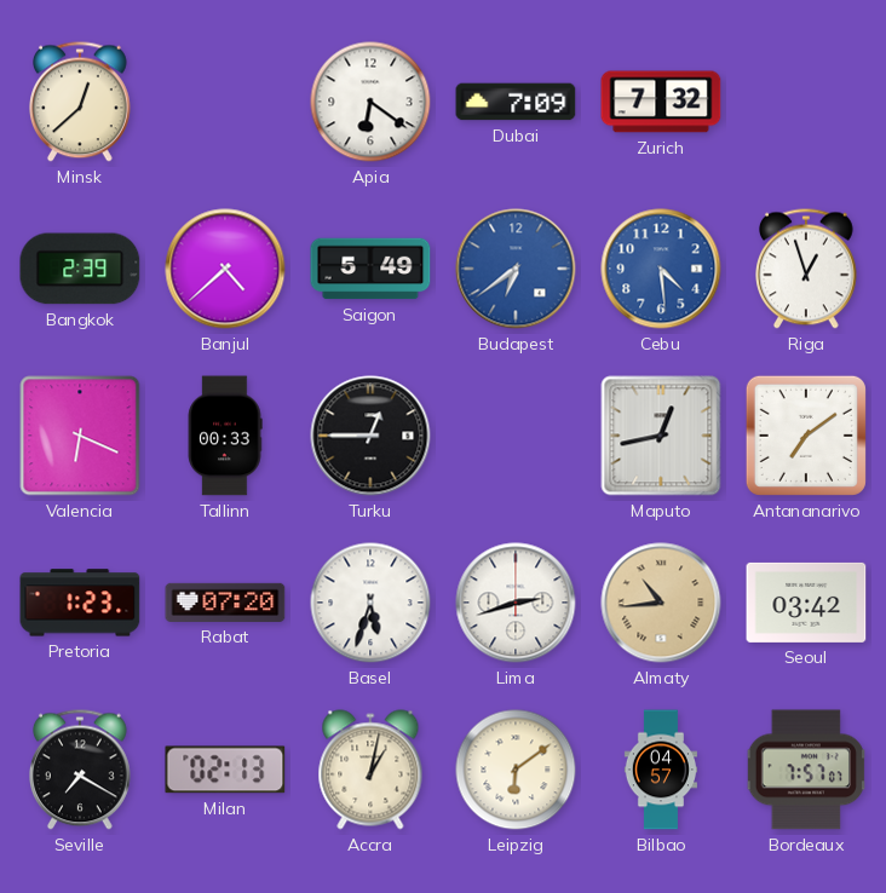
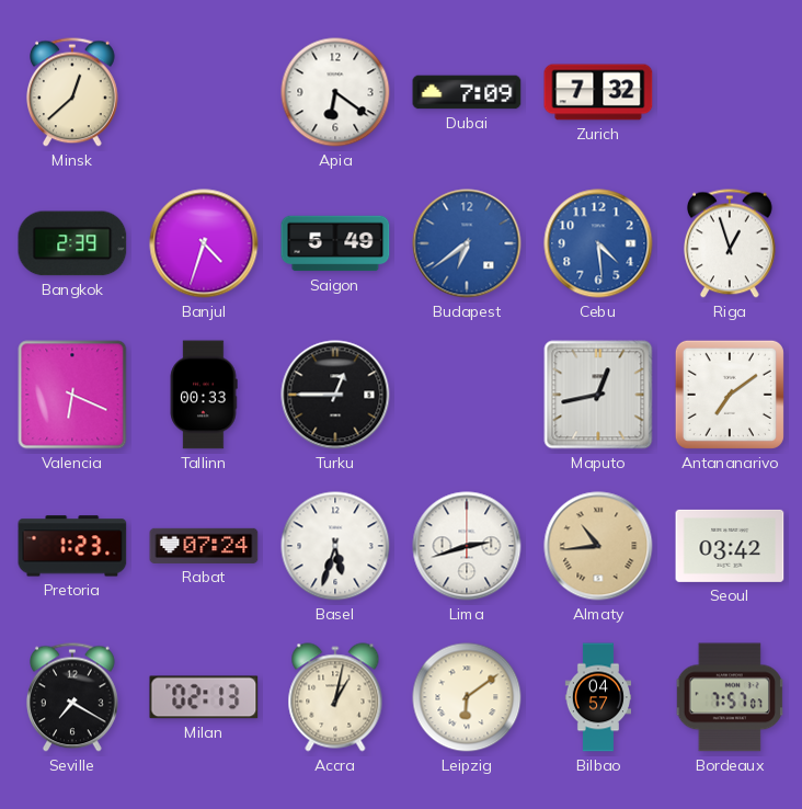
Banjul: 4:38 -> 4:33 (204, 243)
Rabat: 07:20 -> 07:24 (204, 546)
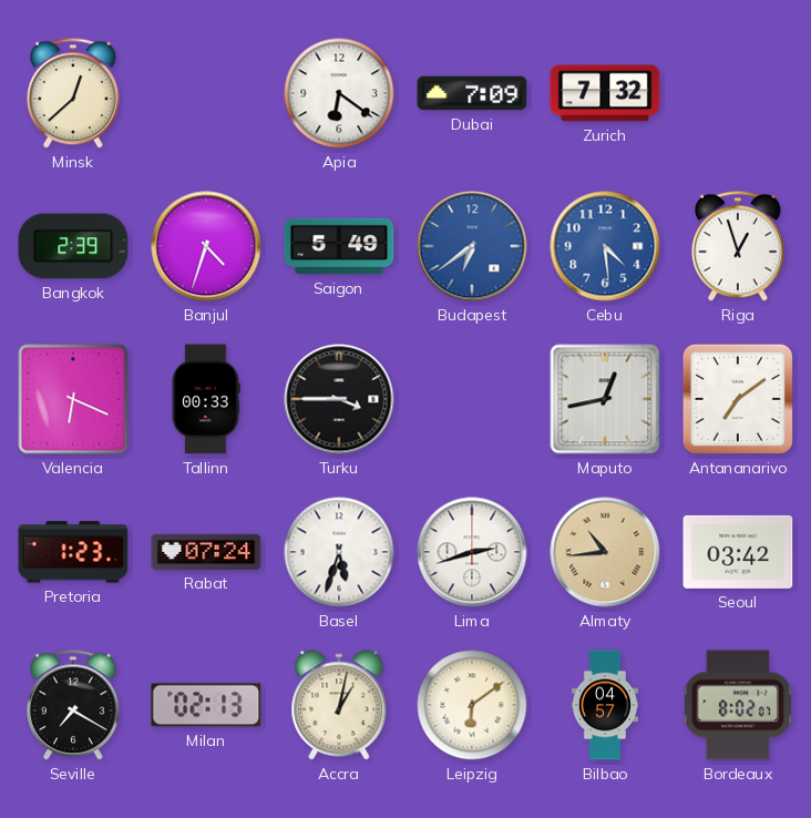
Turku: 12:45 -> 3:45 (339, 399)
Bordeaux: 7:57 -> 8:02 (737, 705)
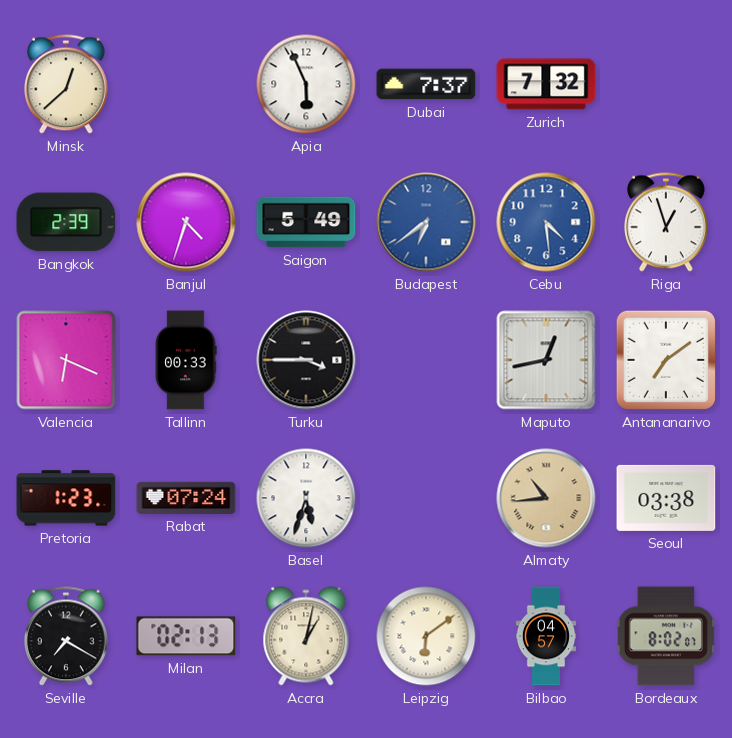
Apia: 6:21 -> 5:56 (306, 84)
Dubai: 7:09 -> 7:37 (426, 84)
Lima: 2:42 -> none (472, 552)
Seoul: 03:42 -> 03:38 (666, 498)
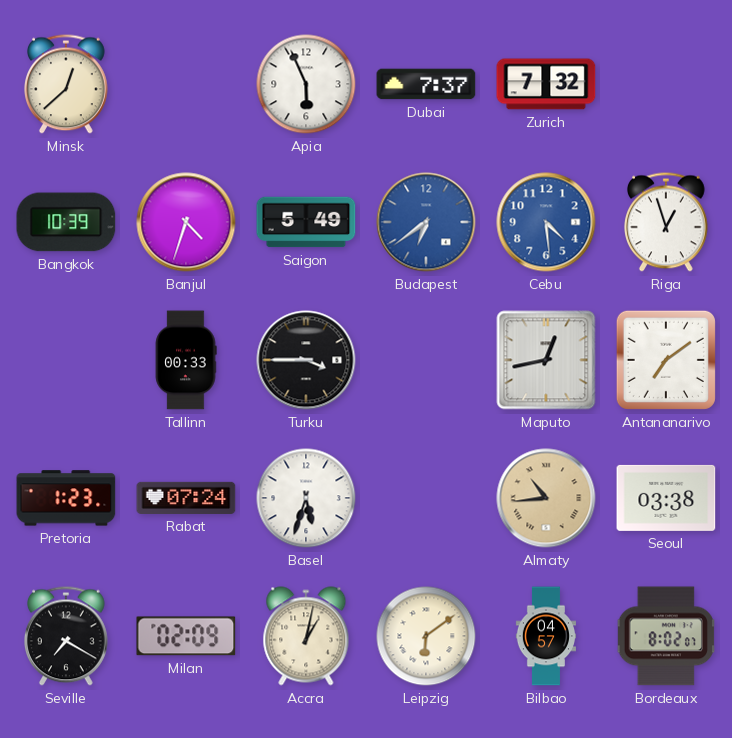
Bangkok: 2:39 -> 10:39 (66, 222)
Valencia: 6:19 -> none (66, 360)
Milan: 02:13 -> 02:09 (186, 636)
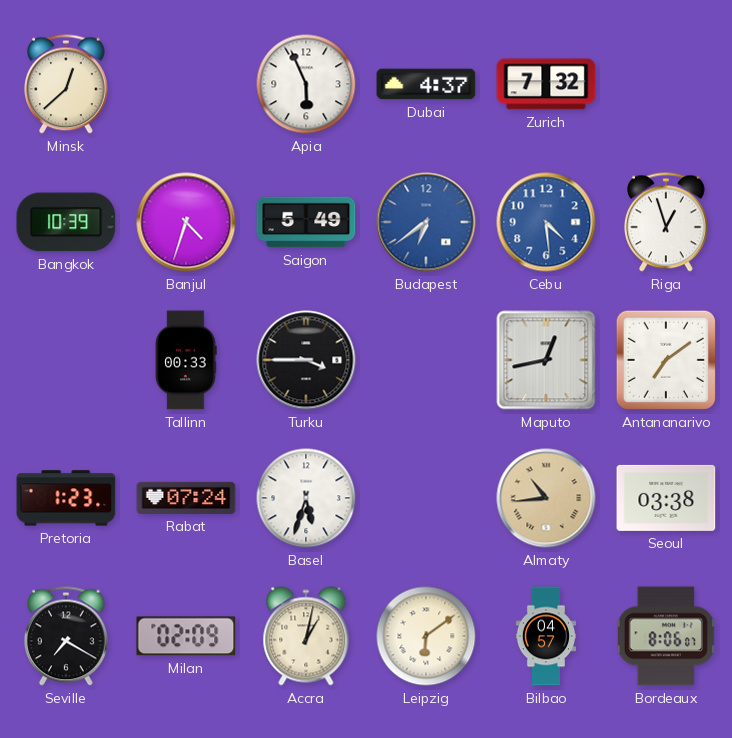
Dubai: 7:37 -> 4:37 (426, 84)
Bordeaux: 8:02 -> 8:06 (665, 636)
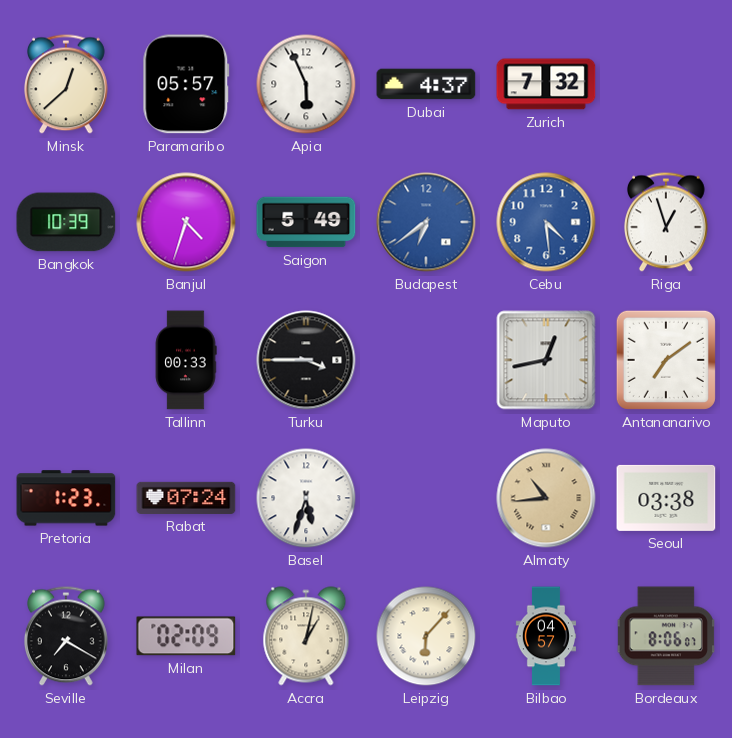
Paramaribo: none -> 05:57 (186, 84)
Leipzig: 6:09 -> 6:07 (426, 636)
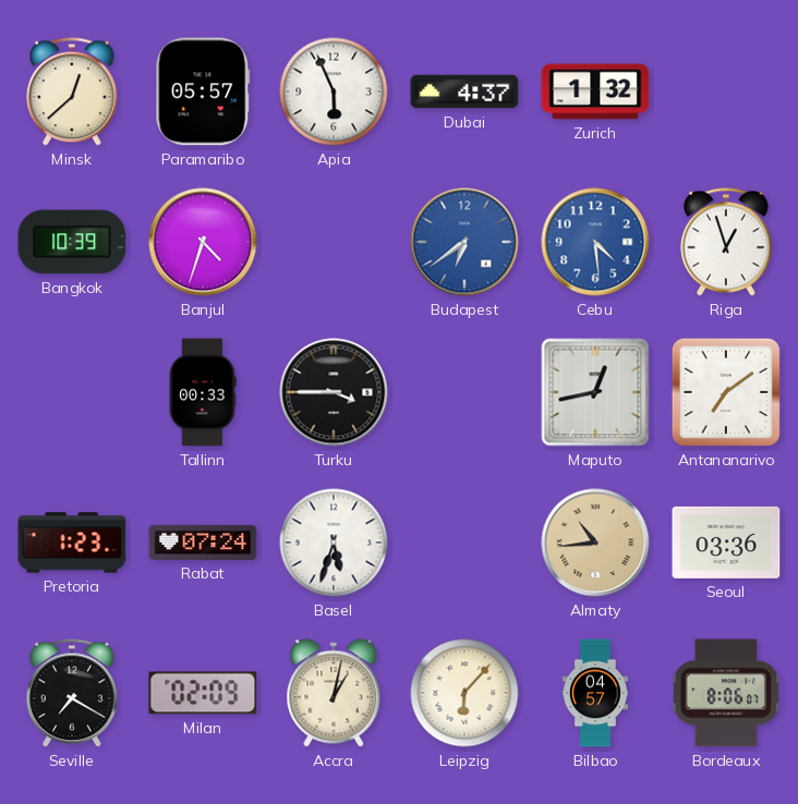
Zurich: 7:32 -> 1:32 (595, 92)
Saigon: 5:49 -> none (306, 222)
Seoul: 03:38 -> 03:36 (726, 543)
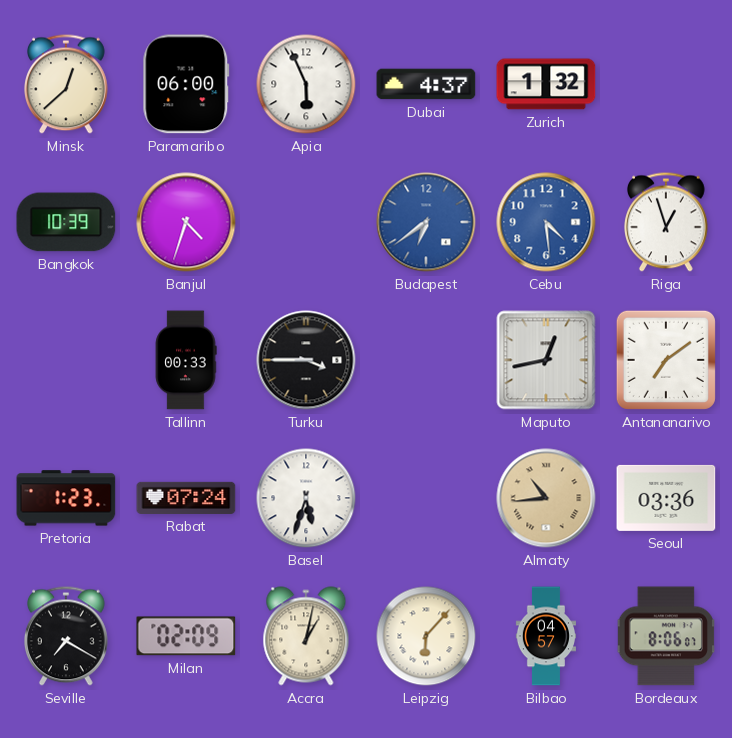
Paramaribo: 05:57 -> 06:00 (186, 84)
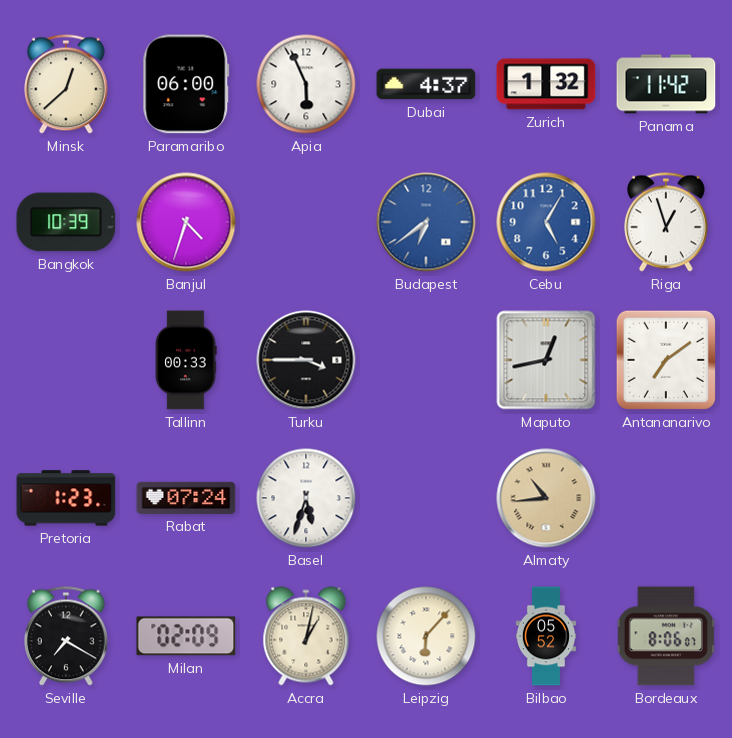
Panama: none -> 11:42 (666, 84)
Cebu: 4:29 -> 5:05 (546, 222)
Seoul: 03:36 -> none (666, 498)
Bilbao: 04:57 -> 05:52 (545, 636)
